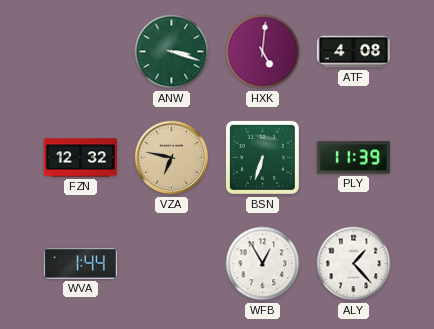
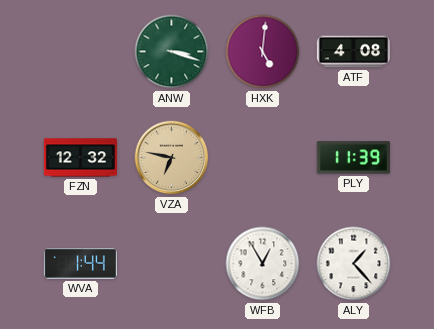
BSN: 6:33 -> none (262, 157)
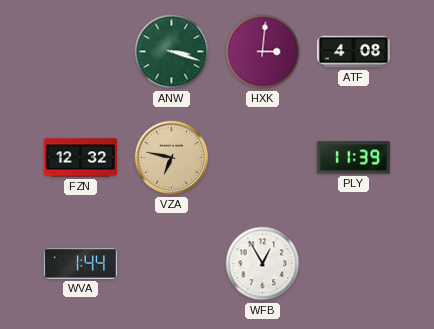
HXK: 5:01 -> 3:01 (263, 52)
ALY: 1:23 -> none (354, 264)
